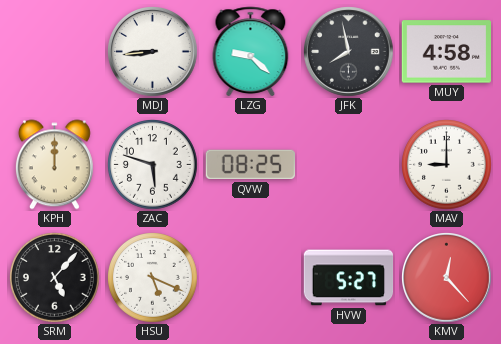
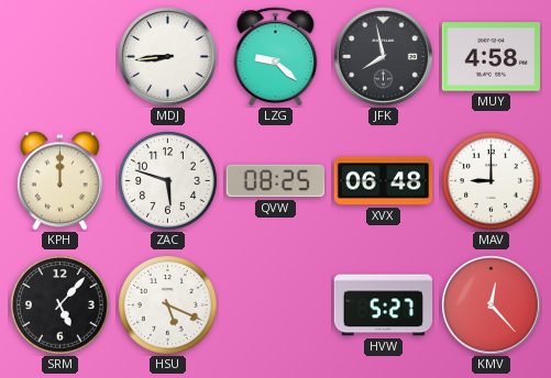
XVX: none -> 06:48 (384, 181)
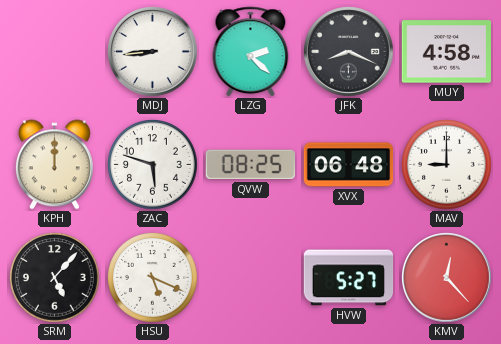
LZG: 9:22 -> 2:22 (251, 52)
JFK: 7:58 -> 8:19 (349, 52)
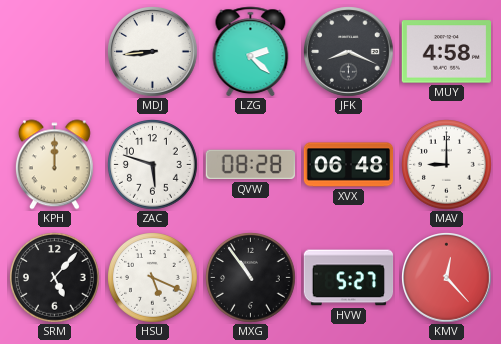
QVW: 08:25 -> 08:28 (250, 165)
MXG: none -> 10:54 (251, 278)
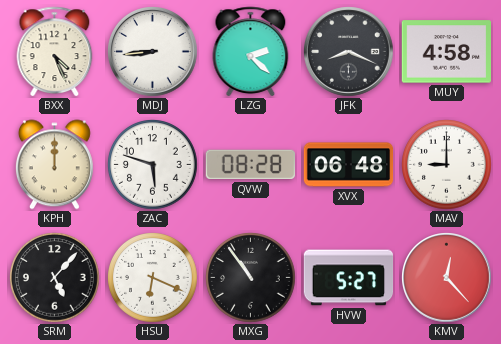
BXX: none -> 4:26 (55, 52)
HSU: 5:19 -> 6:19 (153, 278)
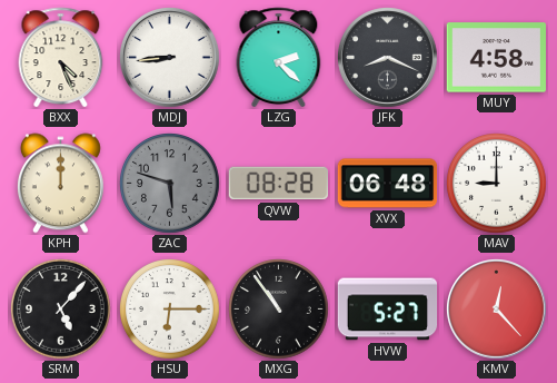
ZAC dial: white -> grey (170, 184)
HSU: 6:19 -> 6:15 (170, 310)
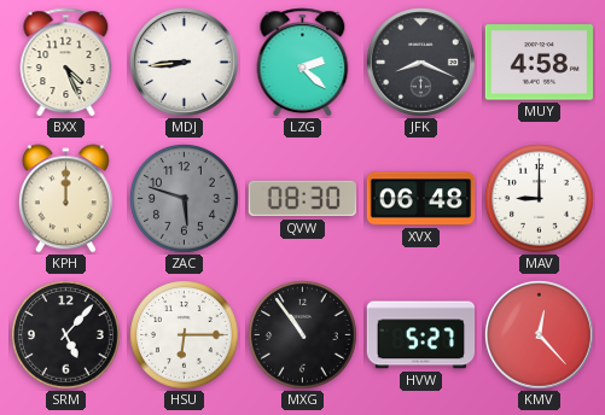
QVW: 08:28 -> 08:30 (302, 199)
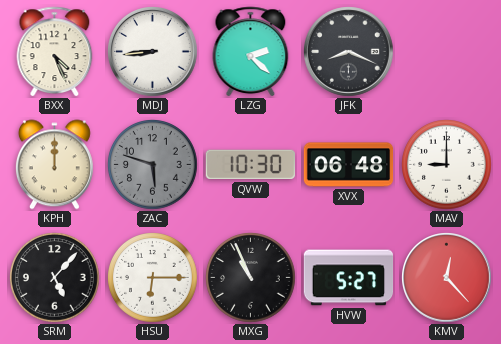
MUY: 4:58 -> none (539, 63)
QVW: 08:30 -> 10:30 (250, 165)
MXG: 10:54 -> 10:56 (251, 278)
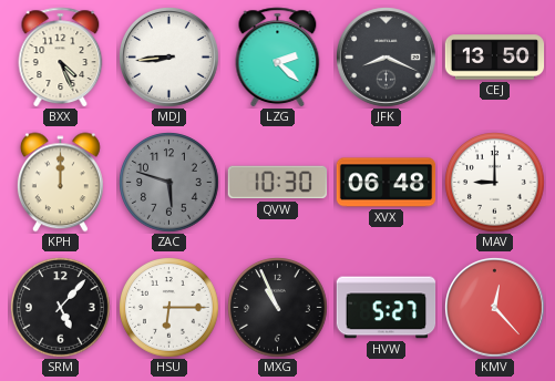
CEJ: none -> 13:50 (495, 58)
